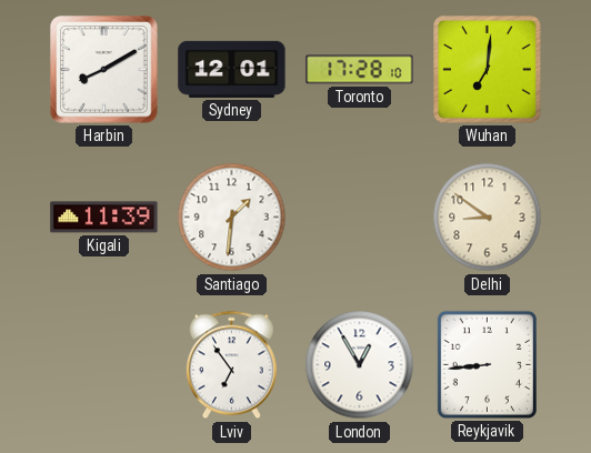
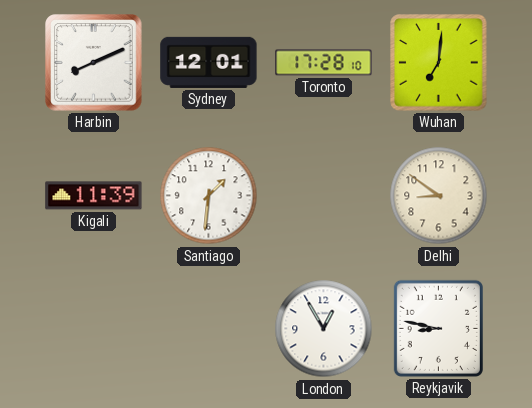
Harbin: 8:10 -> 8:11 (94, 63)
Lviv: 6:54 -> none (231, 365)
Reykjavik: 8:44 -> 8:47 (438, 328)
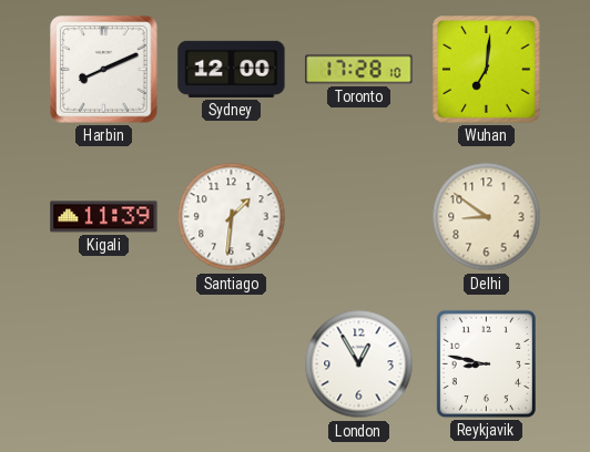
Sydney: 12:01 -> 12:00 (232, 69)
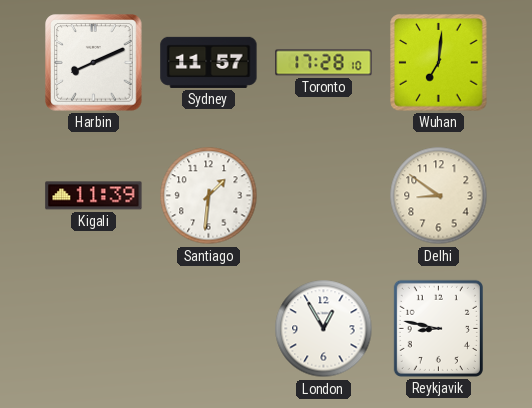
Sydney: 12:00 -> 11:57 (209, 62)
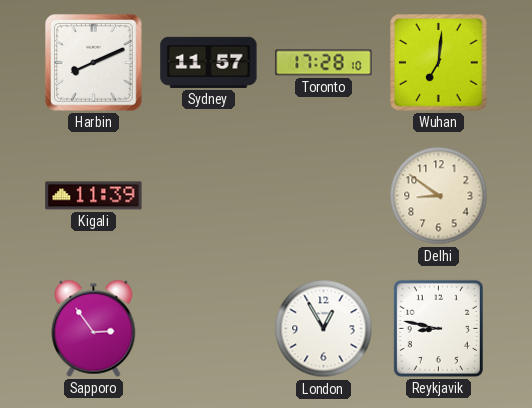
Santiago: 1:31 -> none (209, 196)
Sapporo: none -> 2:54 (94, 328)
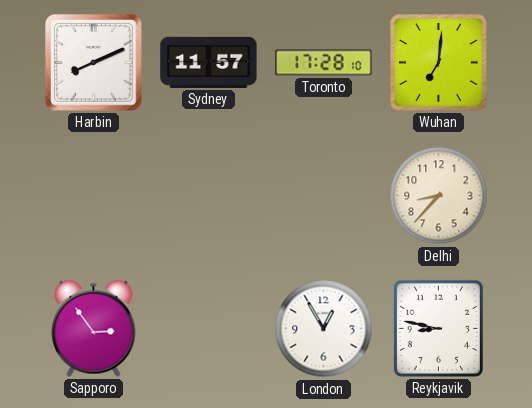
Kigali: 11:39 -> none (94, 196)
Delhi: 8:51 -> 8:37 (439, 196)
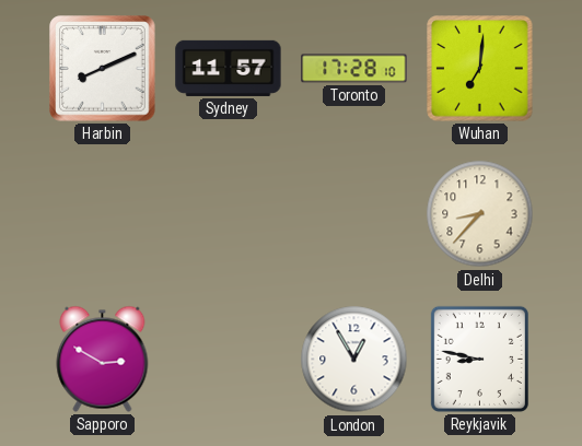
Sapporo: 2:54 -> 2:50 (103, 359)
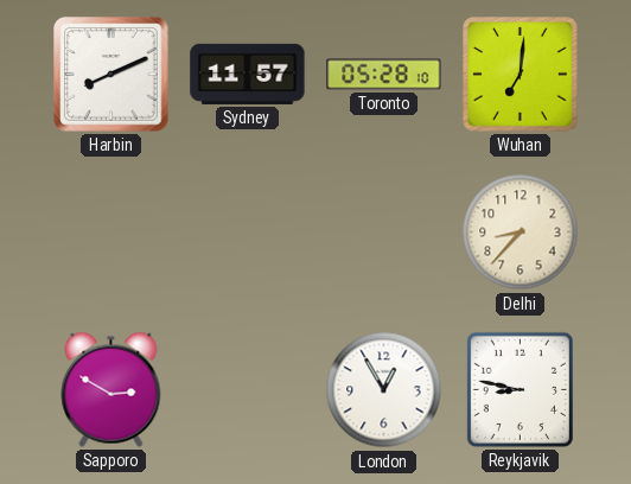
Toronto: 17:28 -> 05:28 (384, 75)
